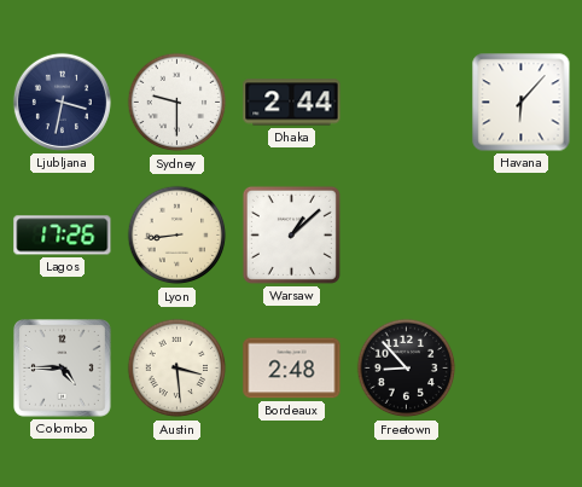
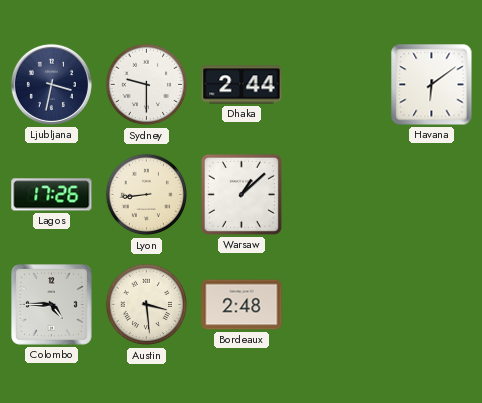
Havana: 6:07 -> 6:09 (432, 85)
Freetown: 8:53 -> none (407, 369)
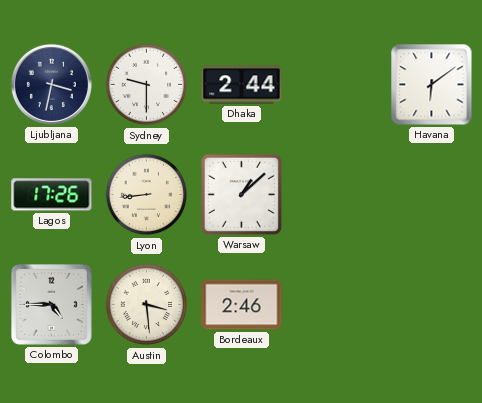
Bordeaux: 2:48 -> 2:46 (242, 305)
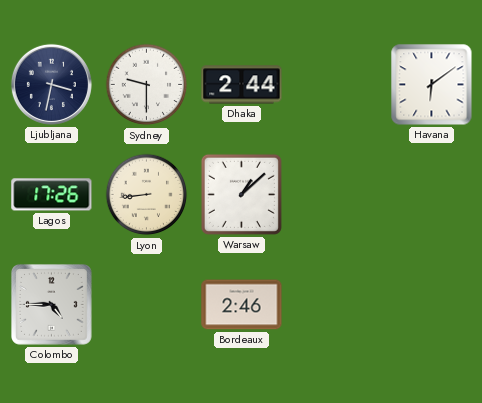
Austin: 3:29 -> none (147, 305)
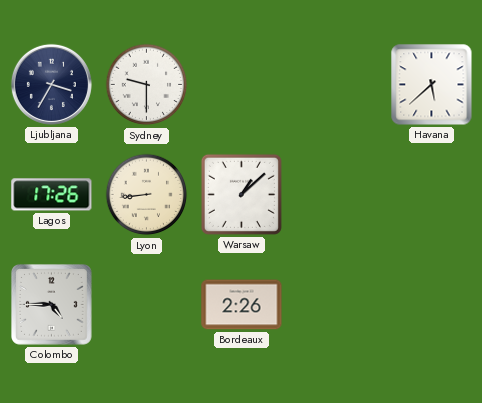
Ljubljana: 3:32 -> 3:35 (51, 84)
Dhaka: 2:44 -> none (242, 85)
Havana: 6:09 -> 5:38 (432, 85)
Bordeaux: 2:46 -> 2:26 (242, 305)
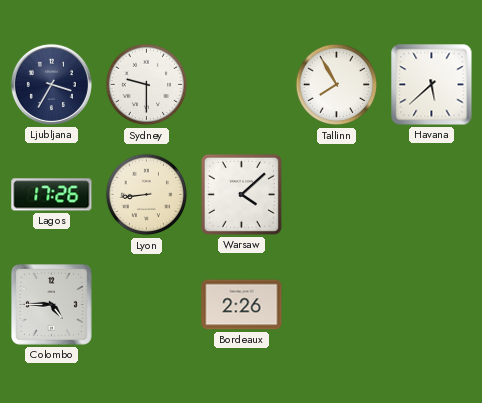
Tallinn: none -> 7:55 (337, 85)
Warsaw: 1:08 -> 4:08 (241, 194)
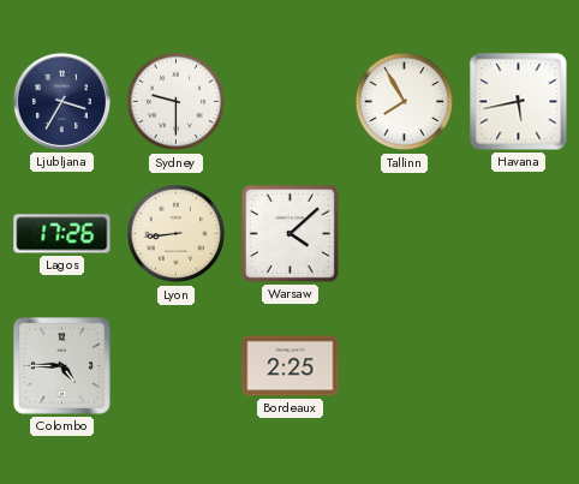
Havana: 5:38 -> 5:43 (519, 102)
Bordeaux: 2:26 -> 2:25 (291, 366)
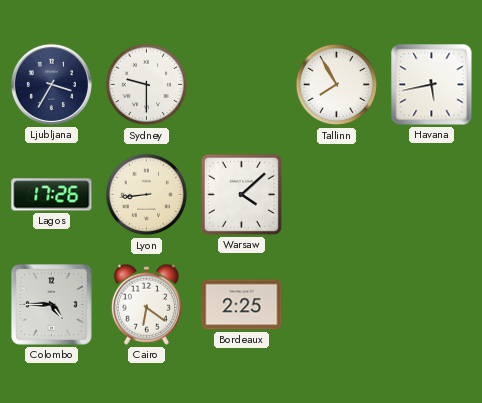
Cairo: none -> 6:21 (146, 304)
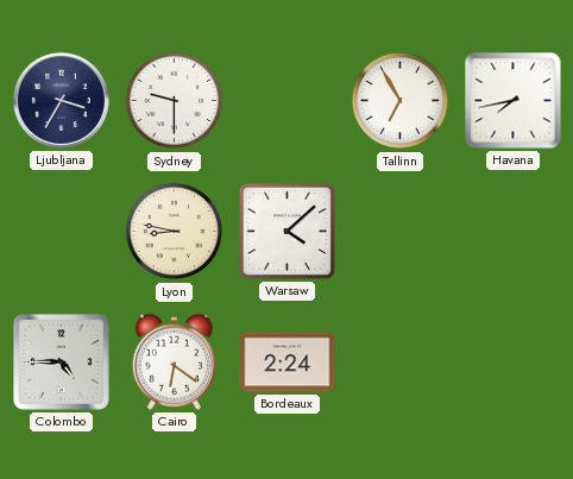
Tallinn: 7:55 -> 6:55 (401, 101)
Havana: 5:43 -> 7:43 (514, 101)
Lagos: 17:26 -> none (52, 195)
Lyon: 8:44 -> 8:47 (175, 232)
Bordeaux: 2:25 -> 2:24 (288, 363)
